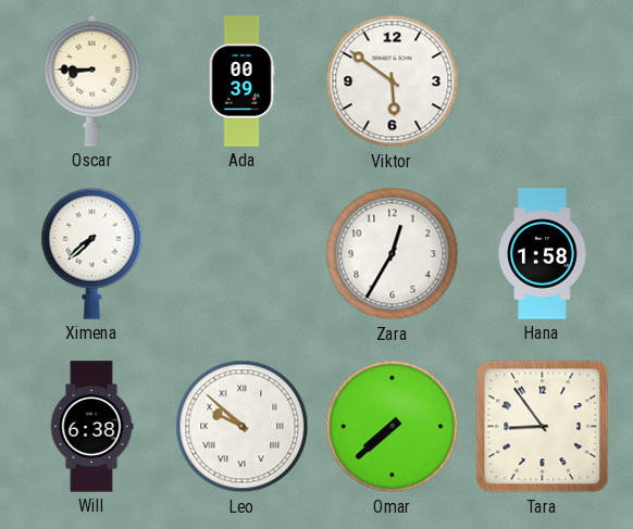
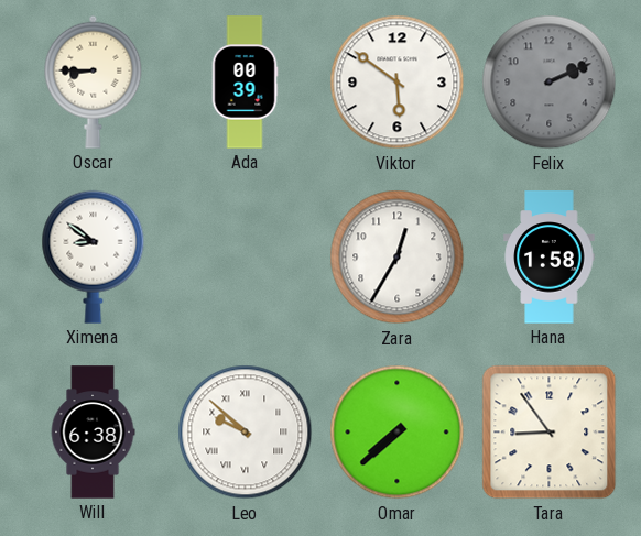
Felix: none -> 2:11 (550, 83)
Ximena: 7:38 -> 8:51 (94, 256)
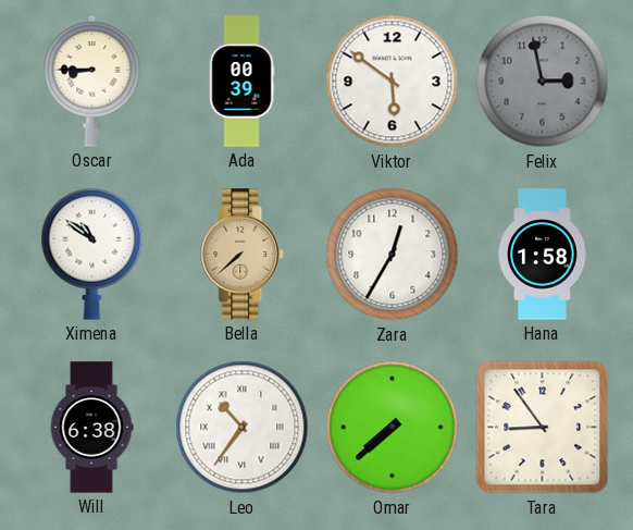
Felix: 2:11 -> 2:58 (543, 82)
Ximena: 8:51 -> 10:51 (92, 254)
Bella: none -> 7:38 (243, 255)
Leo: 9:52 -> 10:36 (243, 428)
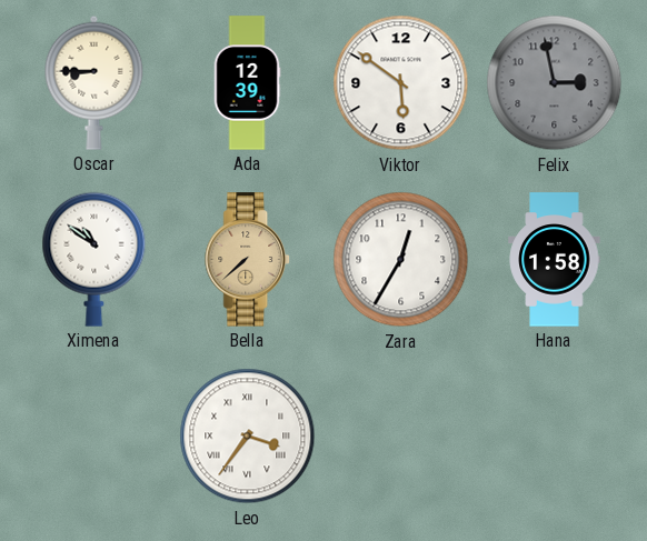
Ada: 00:39 -> 12:39 (247, 83)
Will: 6:38 -> none (91, 428)
Leo: 10:36 -> 3:36 (248, 437)
Omar: 7:38 -> none (393, 428)
Tara: 8:54 -> none (543, 428)
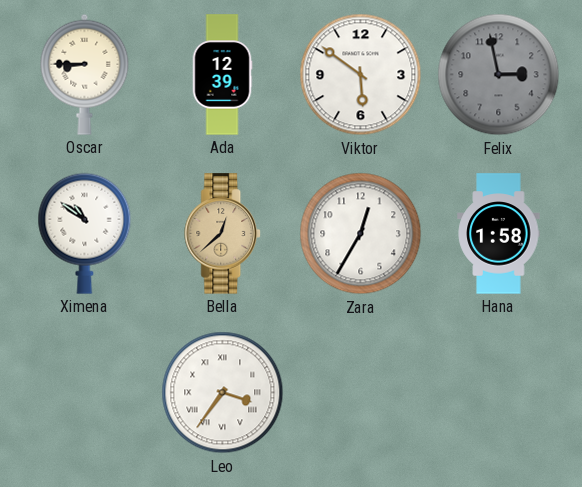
Bella: 7:38 -> 12:38 (223, 234)
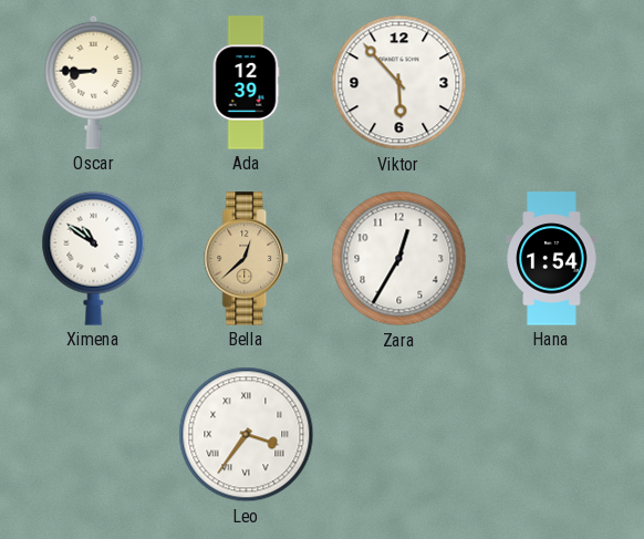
Viktor: 5:51 -> 5:53 (399, 83)
Felix: 2:58 -> none (499, 75)
Hana: 1:58 -> 1:54 (552, 259)
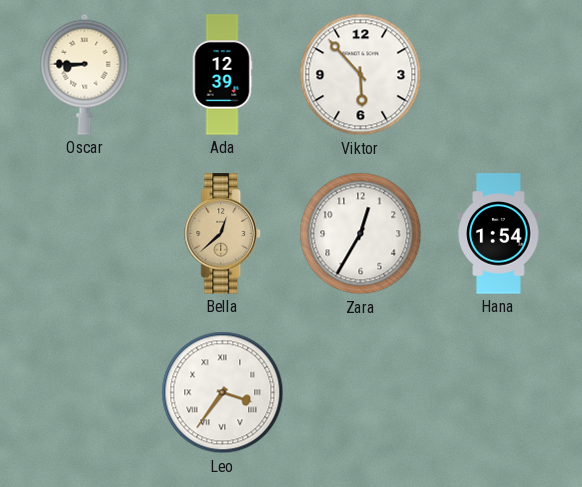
Ximena: 10:51 -> none (94, 258)
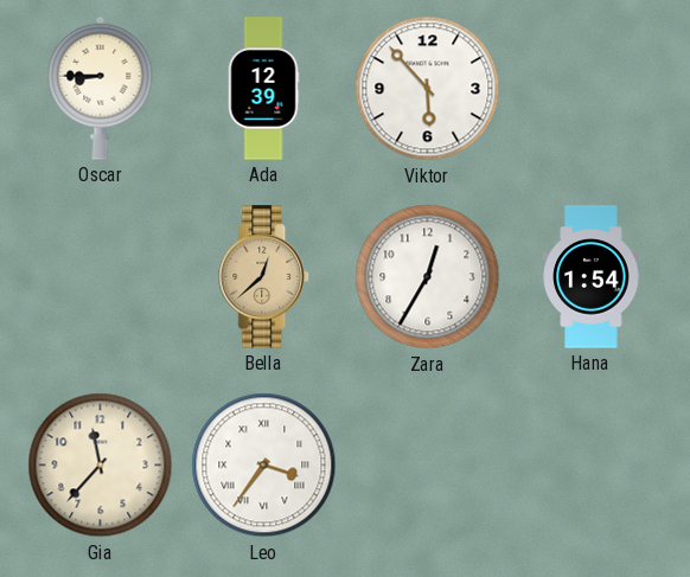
Gia: none -> 11:37 (101, 466)
